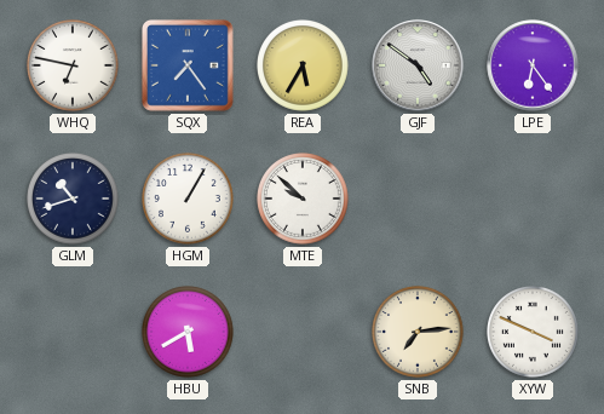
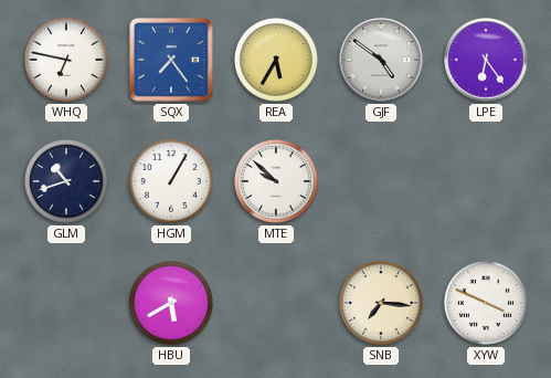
SNB: 7:14 -> 7:16 (382, 304)
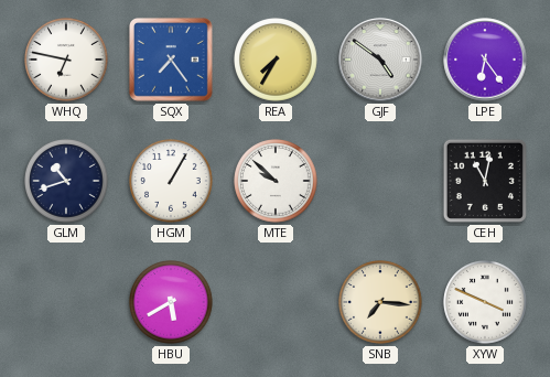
REA: 5:35 -> 7:35 (277, 61)
CEH: none -> 11:02 (485, 181)
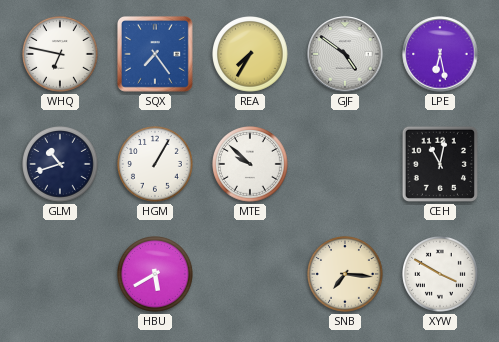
LPE: 6:24 -> 6:28 (440, 54)
XYW: 3:49 -> 3:50 (441, 275)
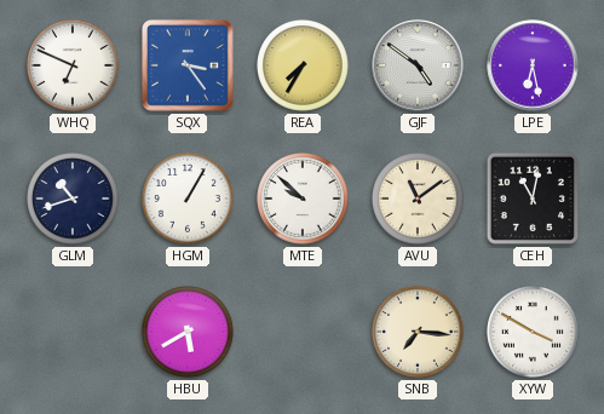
WHQ: 6:47 -> 6:49 (74, 67)
SQX: 7:24 -> 3:24 (188, 65)
AVU: none -> 11:09 (419, 200)
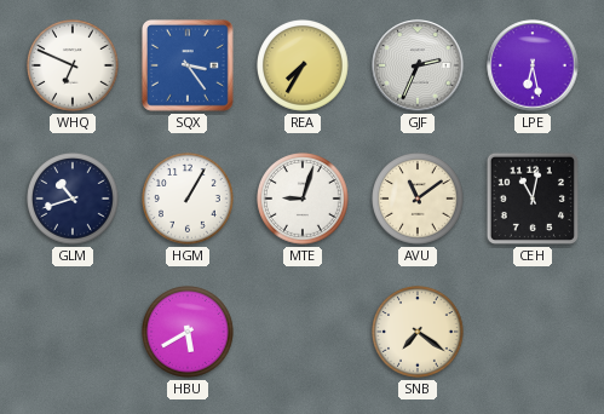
GJF: 4:51 -> 2:34 (418, 65)
MTE: 9:52 -> 9:03 (304, 200)
SNB: 7:16 -> 7:21 (419, 333)
XYW: 3:50 -> none (534, 333)
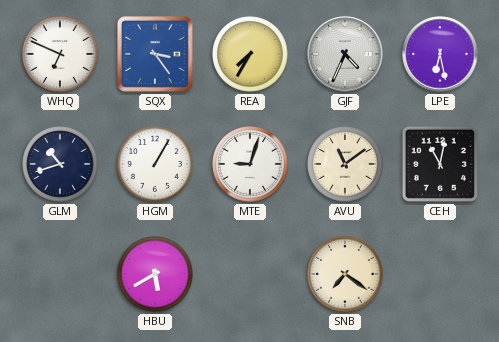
GJF: 2:34 -> 4:34 (345, 54)
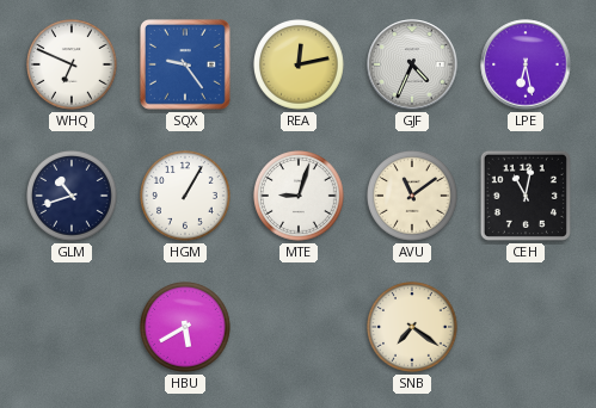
SQX: 3:24 -> 9:24 (185, 64)
REA: 7:35 -> 12:13 (300, 66)
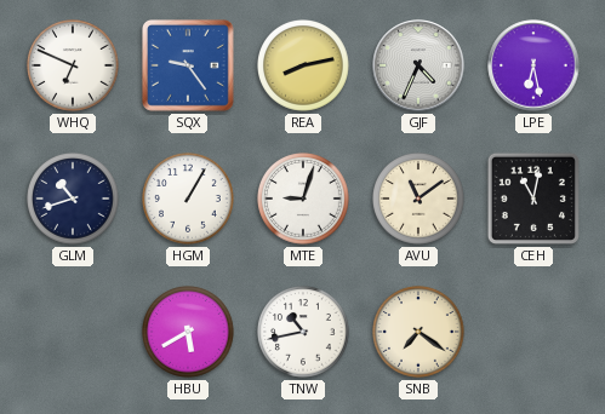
REA: 12:13 -> 8:13 (304, 67)
TNW: none -> 10:43 (304, 333)
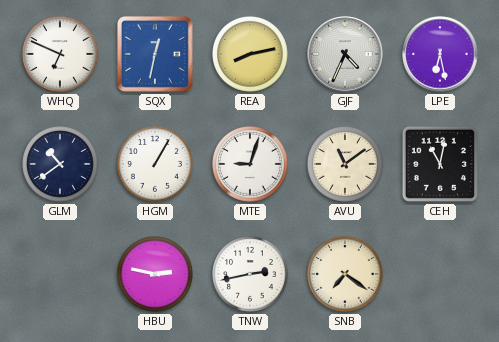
SQX: 9:24 -> 12:32 (155, 54)
GLM: 10:42 -> 10:39 (61, 165)
HBU: 5:40 -> 2:47 (156, 275)
TNW: 10:43 -> 2:43 (251, 275)
